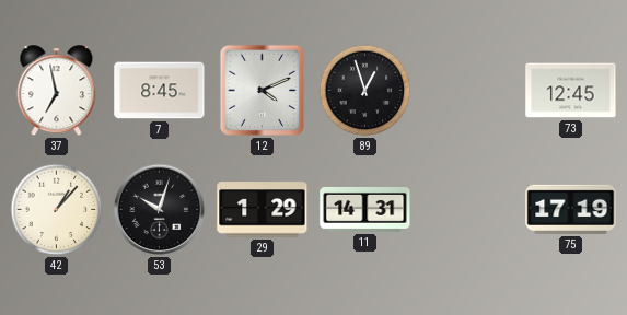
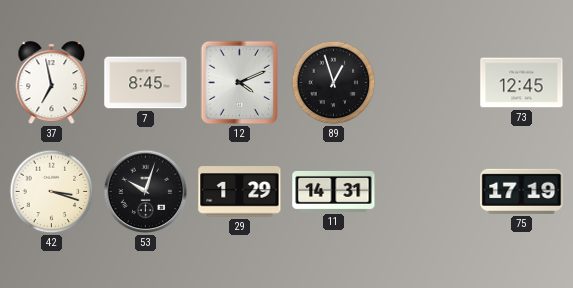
42: 1:07 -> 3:18 (52, 192)
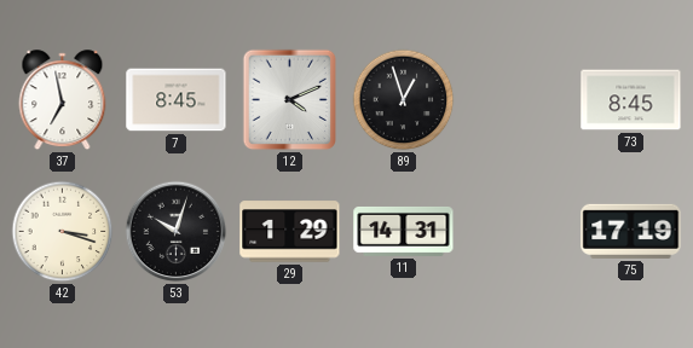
73: 12:45 -> 8:45 (631, 100)
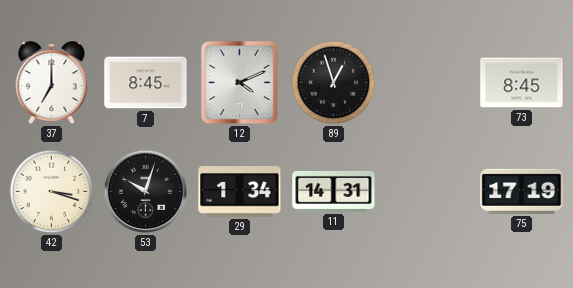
37: 6:58 -> 7:00 (52, 83)
29: 1:29 -> 1:34 (240, 192)
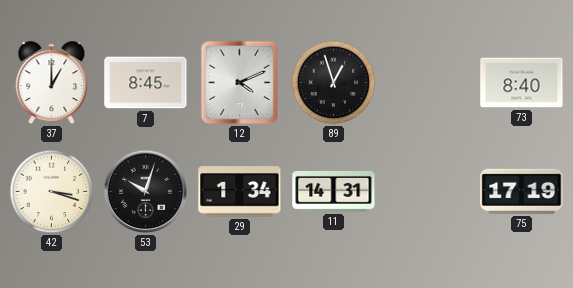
37: 7:00 -> 1:00 (52, 83)
73: 8:45 -> 8:40 (522, 83)
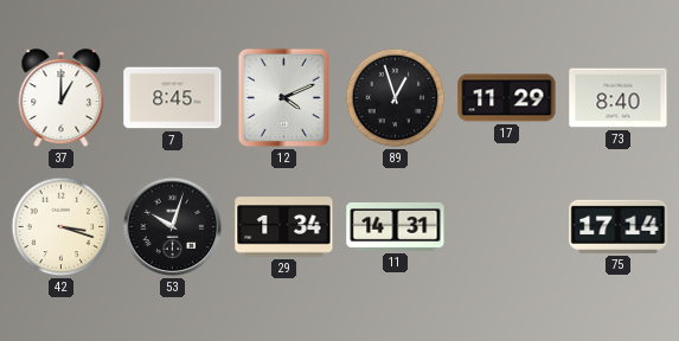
17: none -> 11:29 (507, 98)
75: 17:19 -> 17:14 (619, 226)
